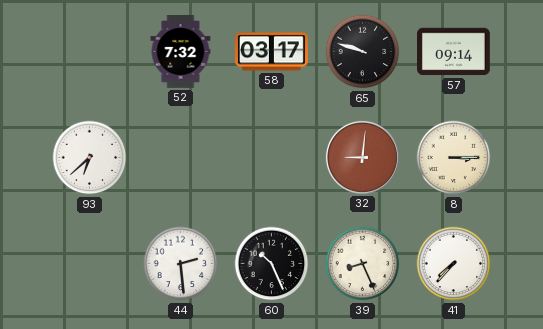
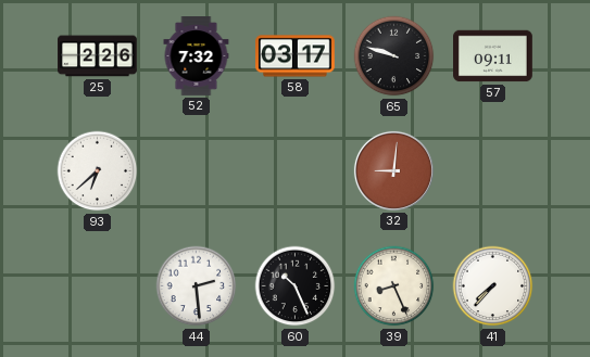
25: none -> 2:26 (98, 56)
57: 09:14 -> 09:11 (493, 56)
8: 3:15 -> none (454, 158)
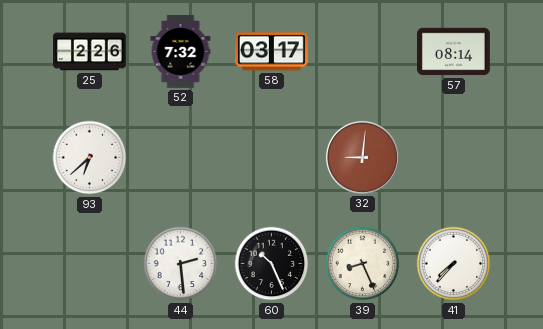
65: 9:48 -> none (394, 56)
57: 09:11 -> 08:14 (454, 52)
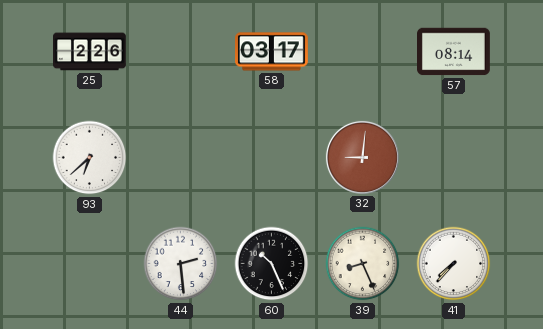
52: 7:32 -> none (181, 52)
